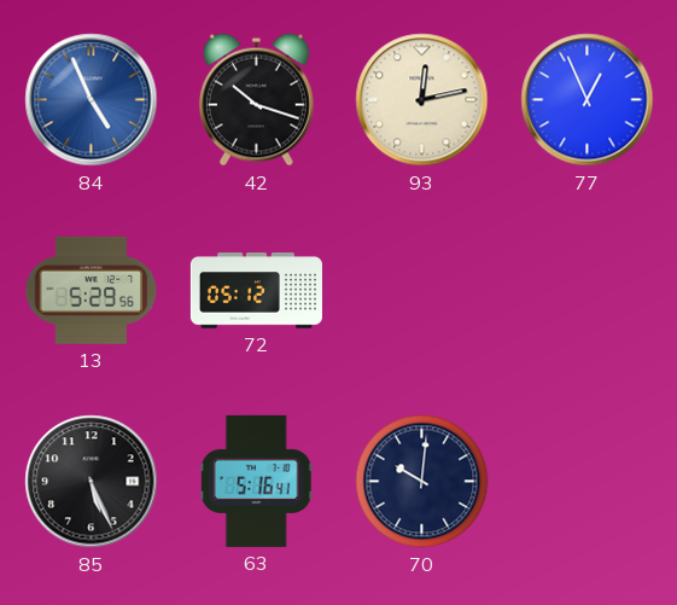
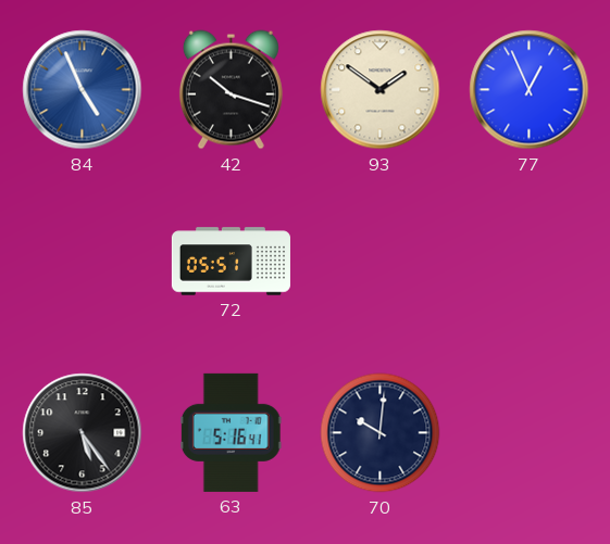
93: 12:13 -> 1:51 (381, 90)
13: 5:29 -> none (92, 290)
72: 05:12 -> 05:51 (231, 262)
85: 5:26 -> 5:24 (83, 433)
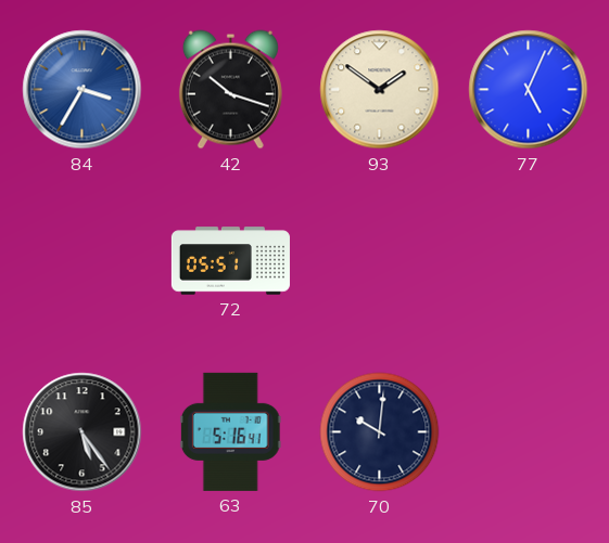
84: 4:56 -> 3:35 (83, 90)
77: 12:56 -> 5:04 (529, 90)
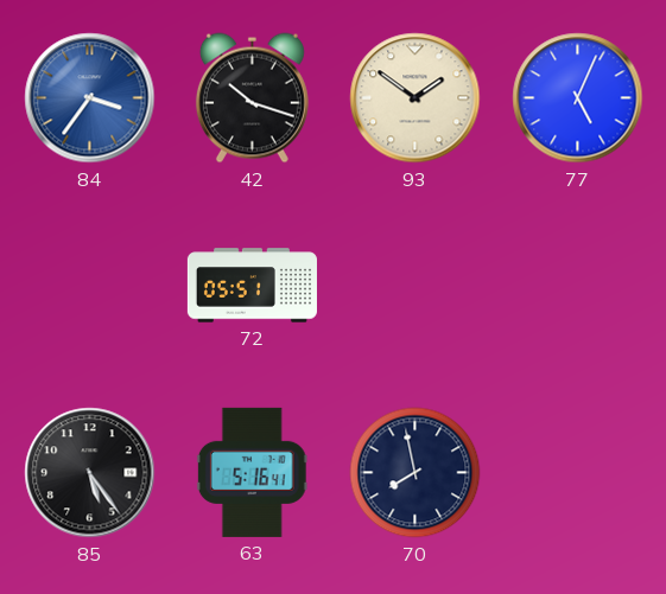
84: 3:35 -> 3:36 (90, 98)
70: 10:01 -> 7:58 (416, 473)
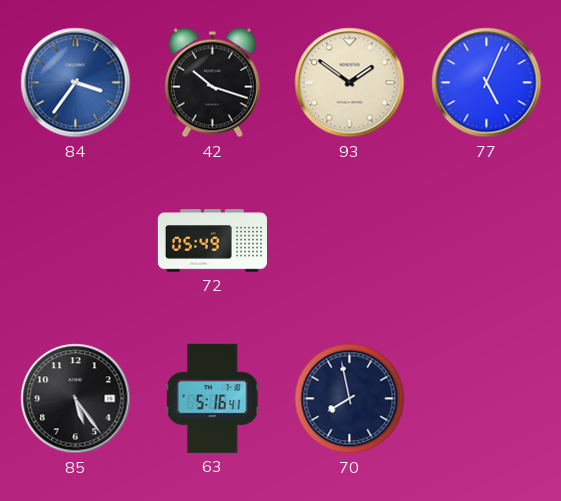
72: 05:51 -> 05:49 (212, 241)
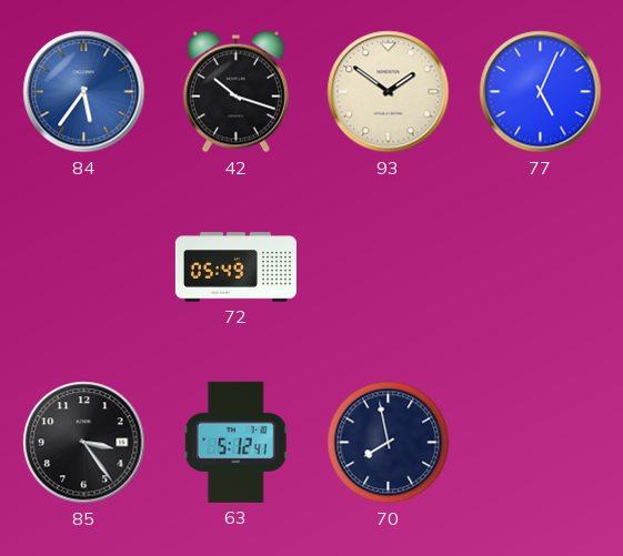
84: 3:36 -> 5:36 (84, 92)
85: 5:24 -> 3:24 (84, 443)
63: 5:16 -> 5:12 (235, 442)
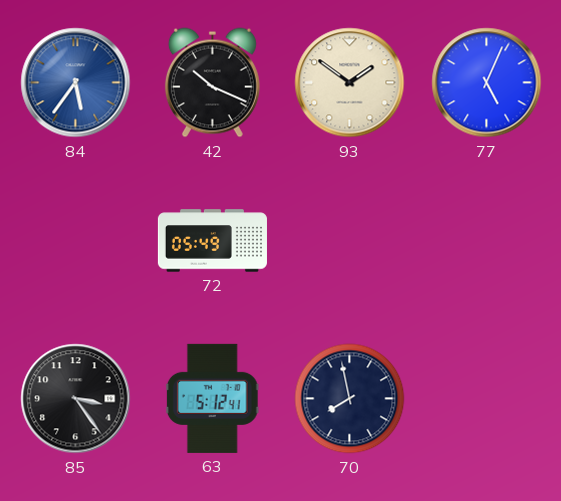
42: 10:18 -> 10:19 (212, 83)
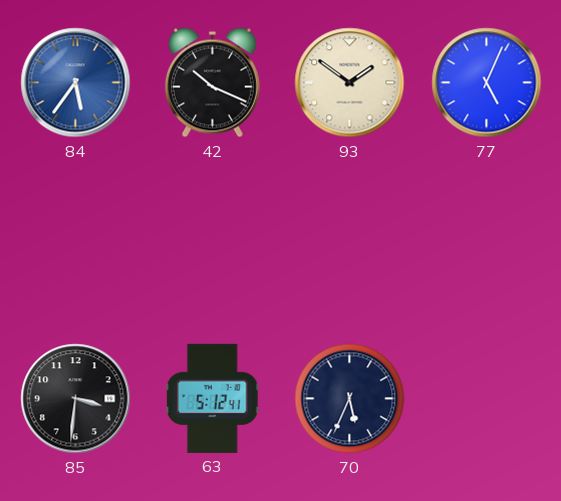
72: 05:49 -> none (212, 241)
85: 3:24 -> 3:31 (76, 399)
70: 7:58 -> 5:34 (350, 399)
